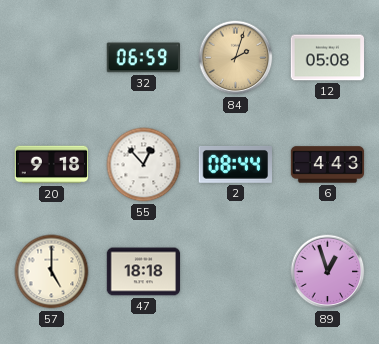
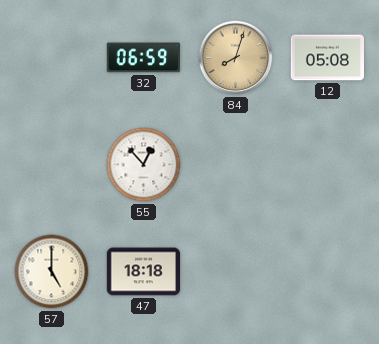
84: 2:03 -> 8:03 (236, 58)
20: 9:18 -> none (52, 165)
2: 08:44 -> none (235, 165)
6: 4:43 -> none (328, 165)
89: 12:57 -> none (328, 272)
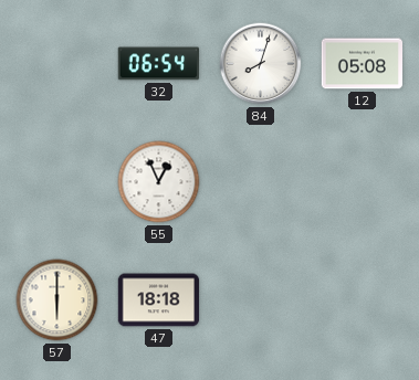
32: 06:59 -> 06:54 (158, 64)
84 dial: champagne -> white (261, 64)
55: 12:53 -> 12:56 (159, 182)
57: 5:00 -> 6:00 (57, 300)
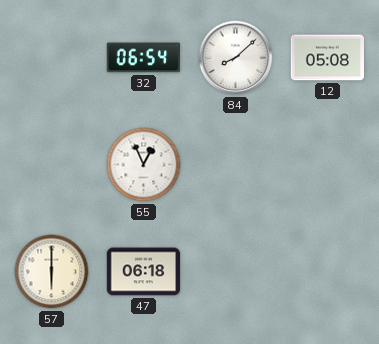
84: 8:03 -> 8:08 (236, 58)
47: 18:18 -> 06:18 (144, 272)
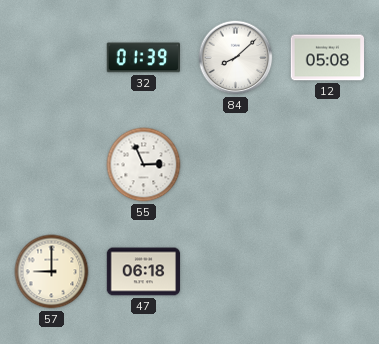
32: 06:54 -> 01:39 (143, 58)
55: 12:56 -> 2:56 (144, 165)
57: 6:00 -> 9:00 (52, 272)
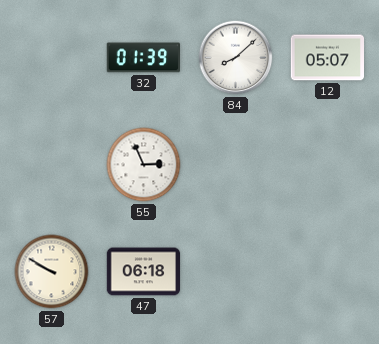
12: 05:08 -> 05:07 (328, 58)
57: 9:00 -> 9:50 (52, 272)
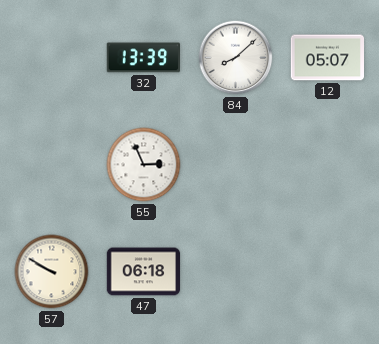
32: 01:39 -> 13:39 (143, 58)
